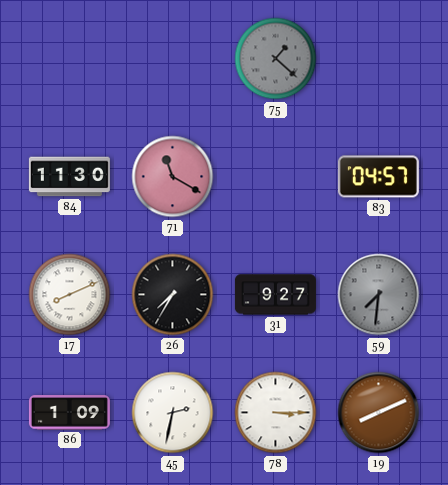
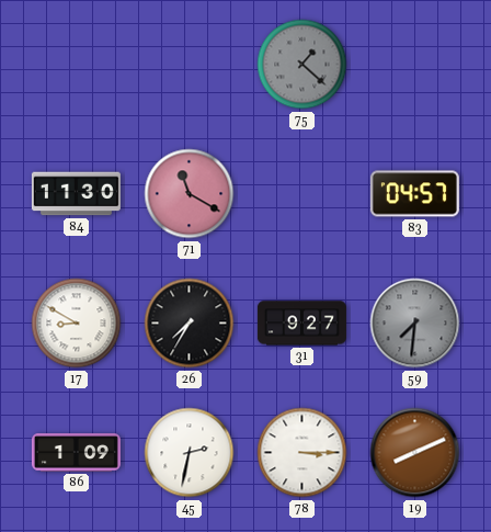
17: 8:11 -> 8:50 (77, 324)
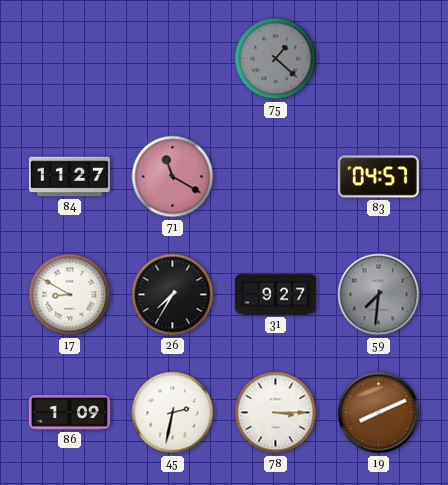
84: 11:30 -> 11:27 (69, 177)
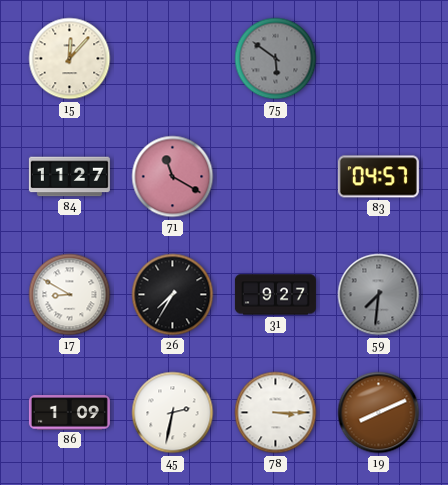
15: none -> 12:07 (70, 59)
75: 1:22 -> 5:51 (276, 59)
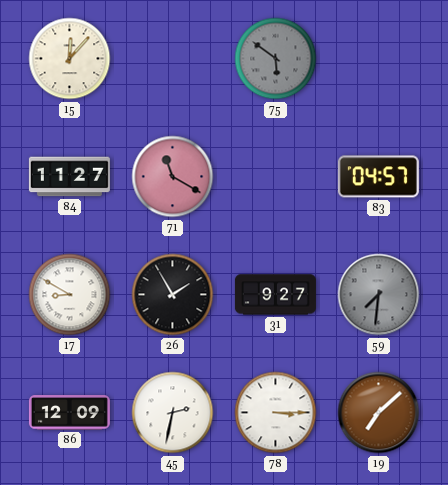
26: 7:35 -> 1:55 (173, 295)
86: 1:09 -> 12:09 (69, 413)
19: 8:11 -> 7:08 (379, 413)
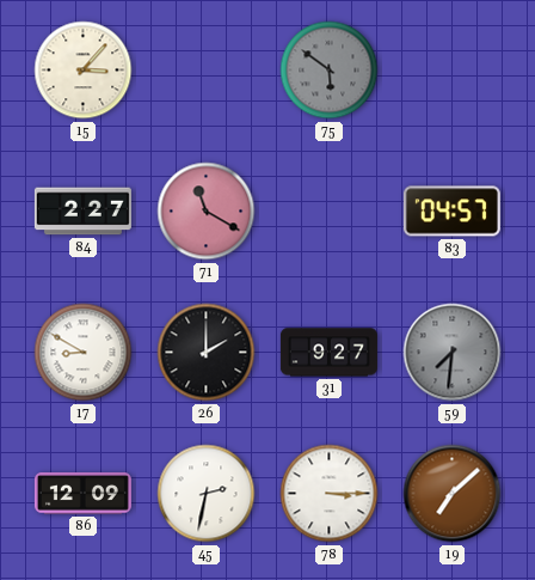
15: 12:07 -> 3:07 (84, 71)
84: 11:27 -> 2:27 (82, 212)
26: 1:55 -> 2:00 (207, 353)
